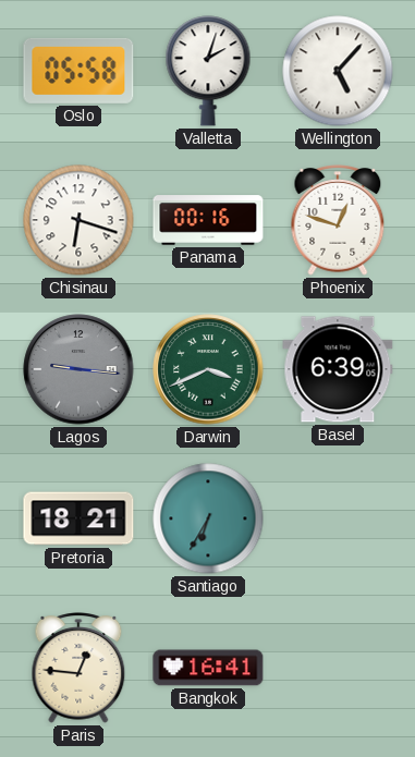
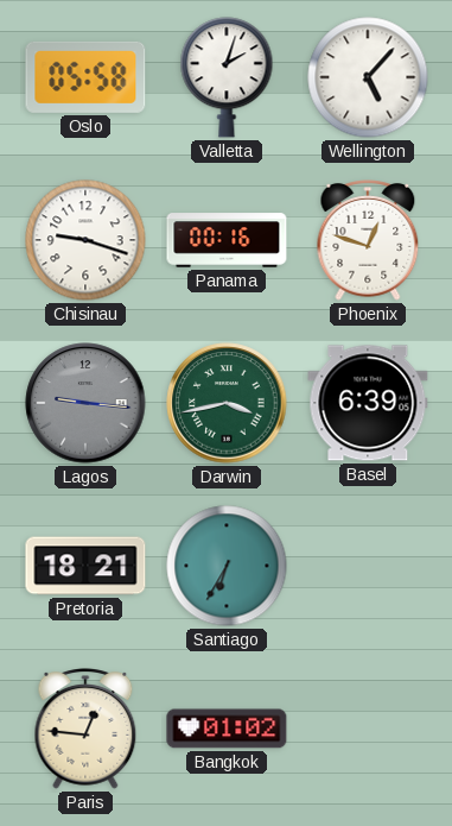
Chisinau: 6:18 -> 9:18 (85, 240)
Darwin: 3:41 -> 3:43 (227, 403)
Bangkok: 16:41 -> 01:02 (227, 729)
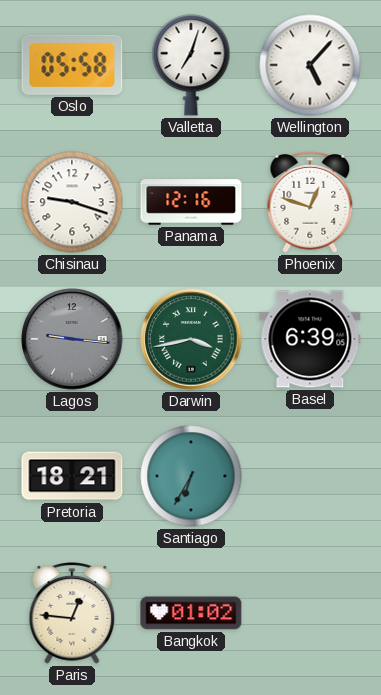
Valletta: 2:03 -> 7:03 (191, 65)
Panama: 00:16 -> 12:16 (191, 202)
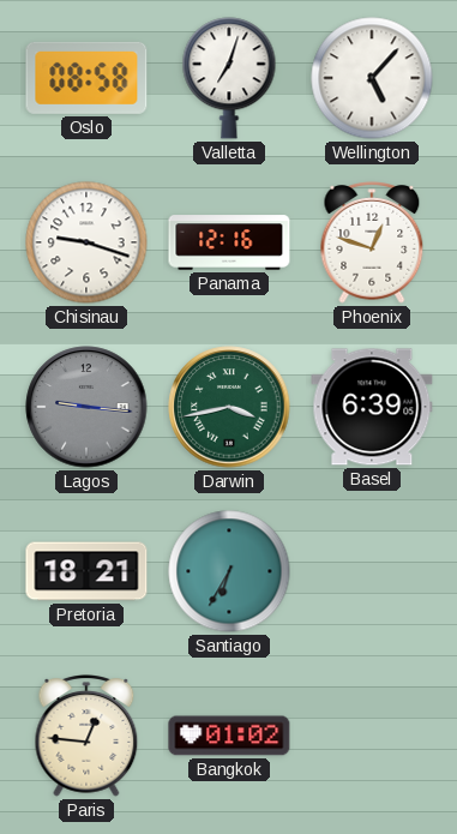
Oslo: 05:58 -> 08:58 (86, 78)
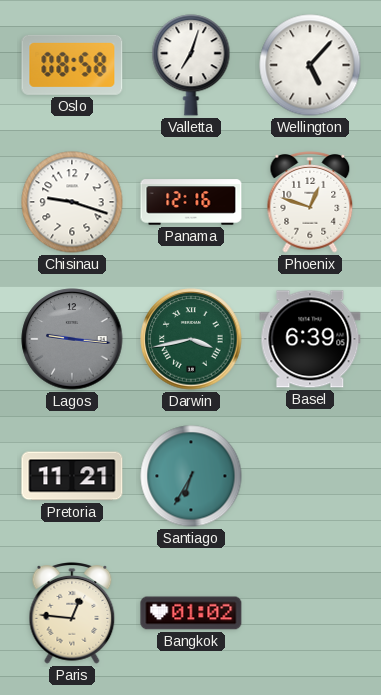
Pretoria: 18:21 -> 11:21 (72, 476)
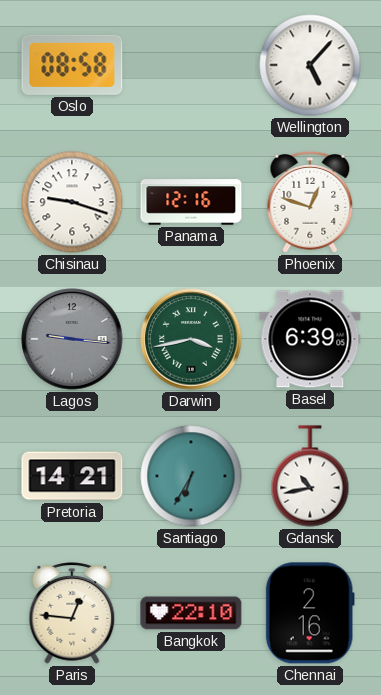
Valletta: 7:03 -> none (191, 65)
Pretoria: 11:21 -> 14:21 (72, 476)
Gdansk: none -> 10:43 (310, 476)
Bangkok: 01:02 -> 22:10 (191, 613)
Chennai: none -> 2:16 (310, 613)
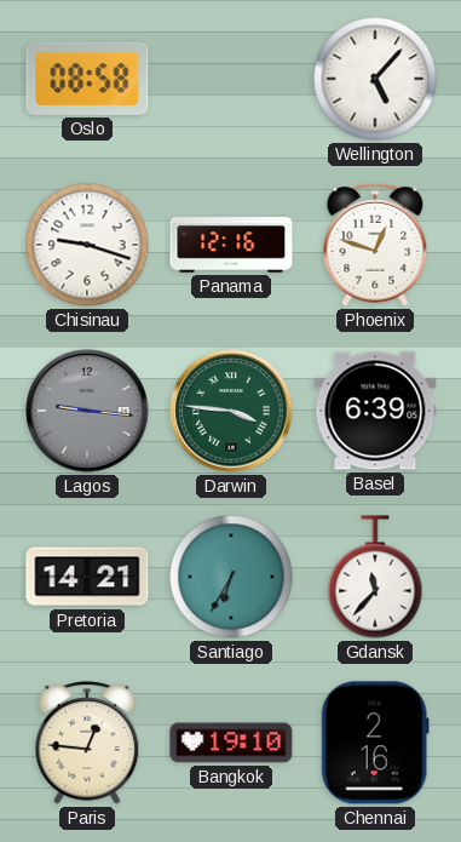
Darwin: 3:43 -> 3:46 (231, 411)
Gdansk: 10:43 -> 11:37 (375, 577)
Bangkok: 22:10 -> 19:10 (231, 743)
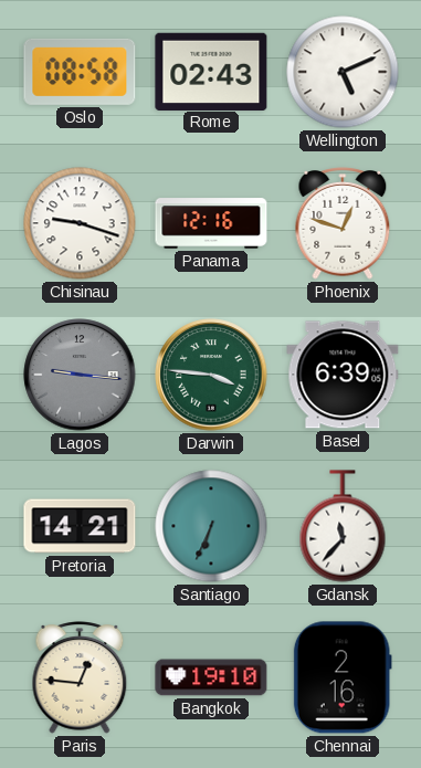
Rome: none -> 02:43 (211, 71)
Wellington: 5:07 -> 5:11 (343, 72)
Santiago: 6:35 -> 6:34 (211, 526)
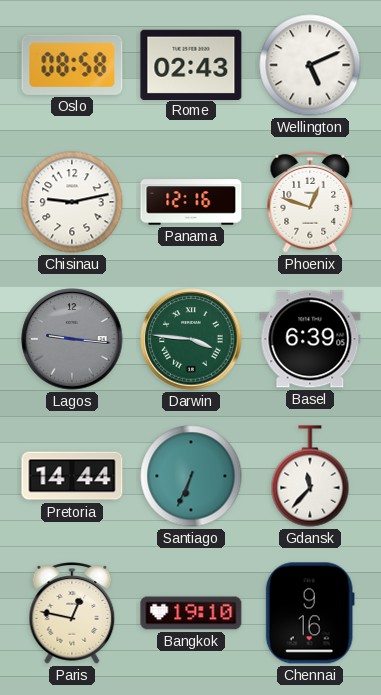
Chisinau: 9:18 -> 9:13 (72, 202)
Pretoria: 14:21 -> 14:44 (72, 476)
Paris: 12:46 -> 12:47 (72, 613)
Chennai: 2:16 -> 9:16 (310, 613)
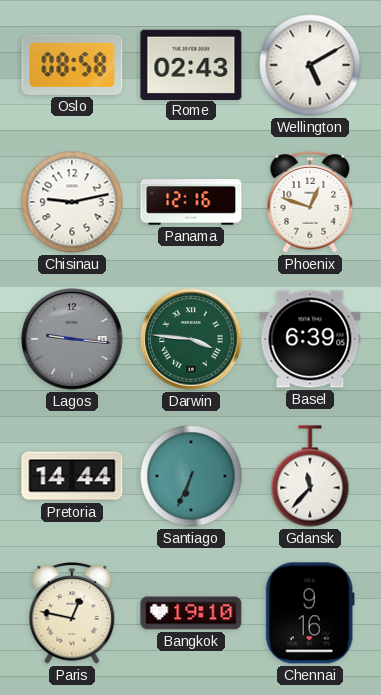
Wellington: 5:11 -> 5:10 (310, 65)
